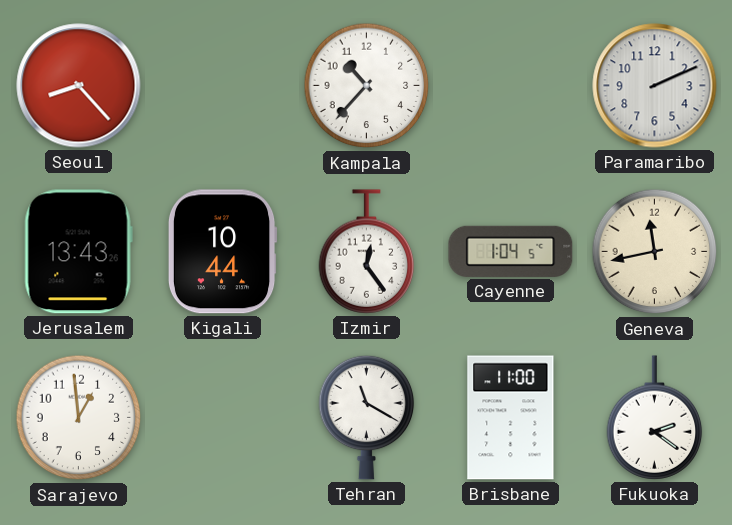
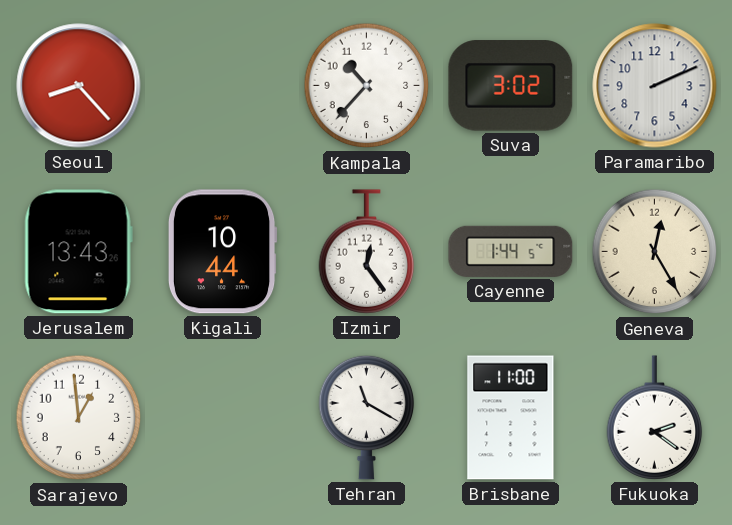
Suva: none -> 3:02 (511, 86)
Cayenne: 1:04 -> 1:44 (511, 251)
Geneva: 11:43 -> 12:25 (655, 252)
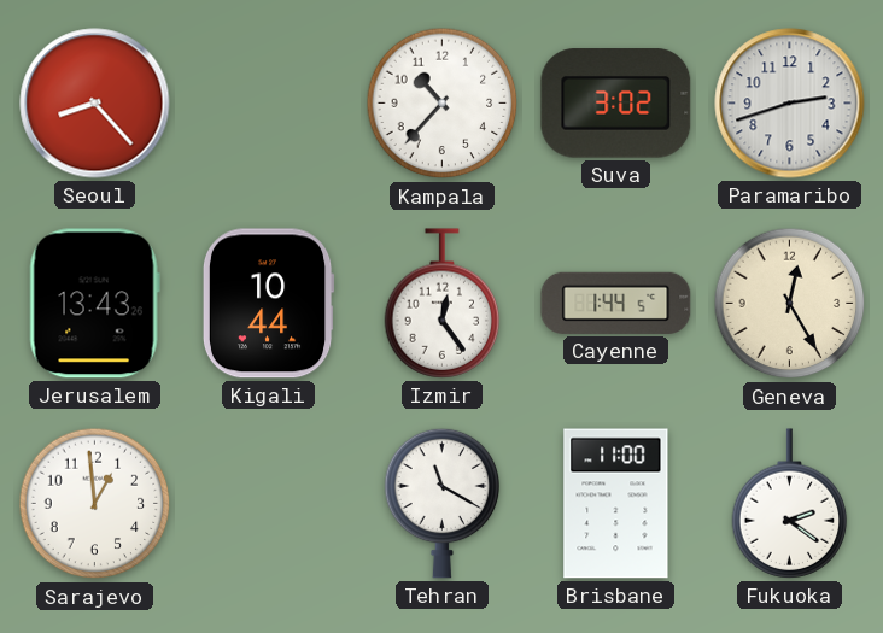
Paramaribo: 2:11 -> 2:42 (790, 104)
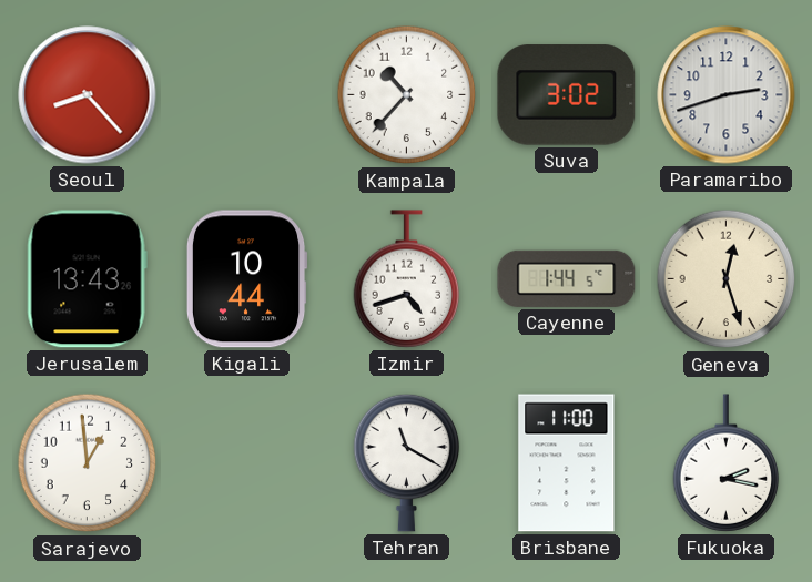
Izmir: 12:24 -> 4:42 (407, 279)
Geneva: 12:25 -> 12:27 (727, 279)
Fukuoka: 2:21 -> 2:17 (727, 463)
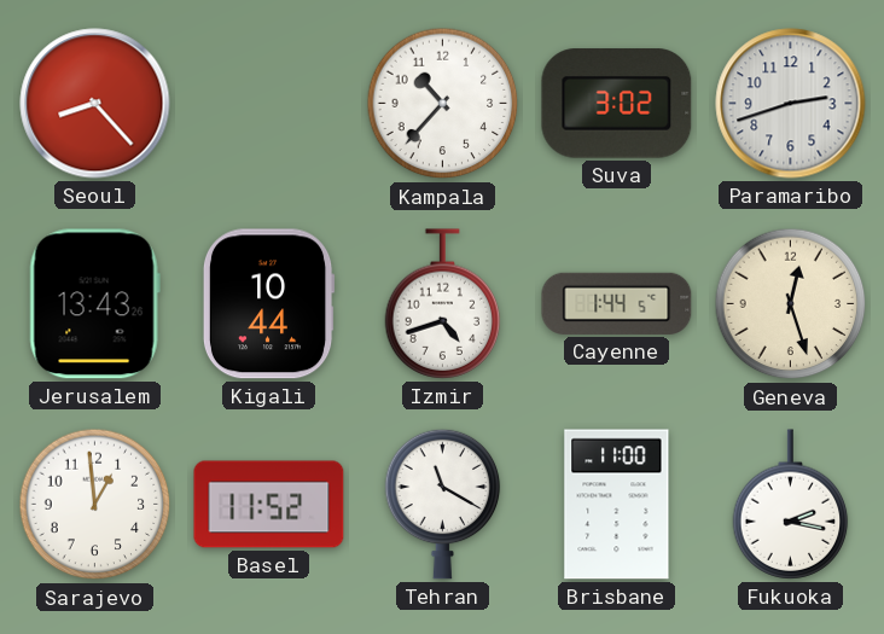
Basel: none -> 11:52 (269, 505)
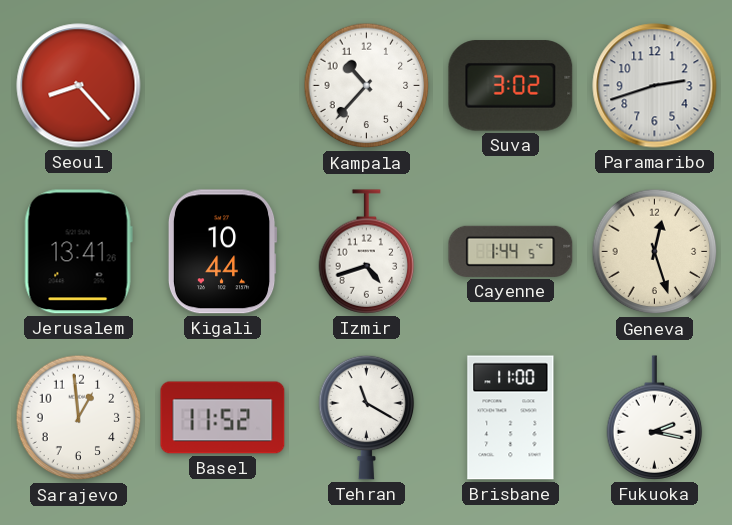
Jerusalem: 13:43 -> 13:41 (78, 252)
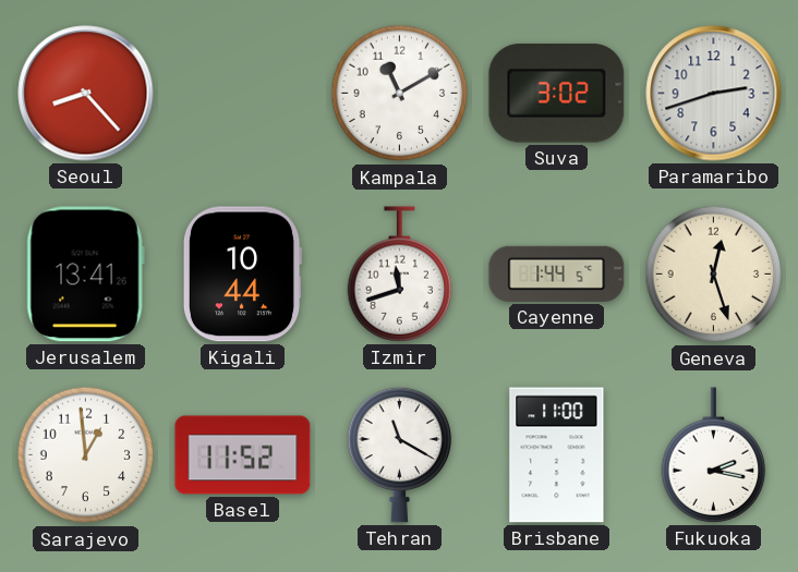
Kampala: 10:37 -> 11:10 (400, 94)
Izmir: 4:42 -> 11:42 (400, 275)
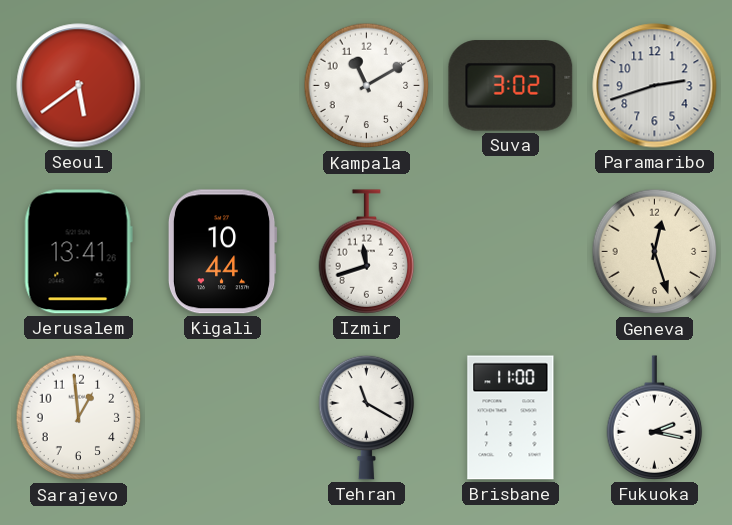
Seoul: 8:23 -> 5:39 (79, 86)
Cayenne: 1:44 -> none (557, 273)
Basel: 11:52 -> none (243, 455)
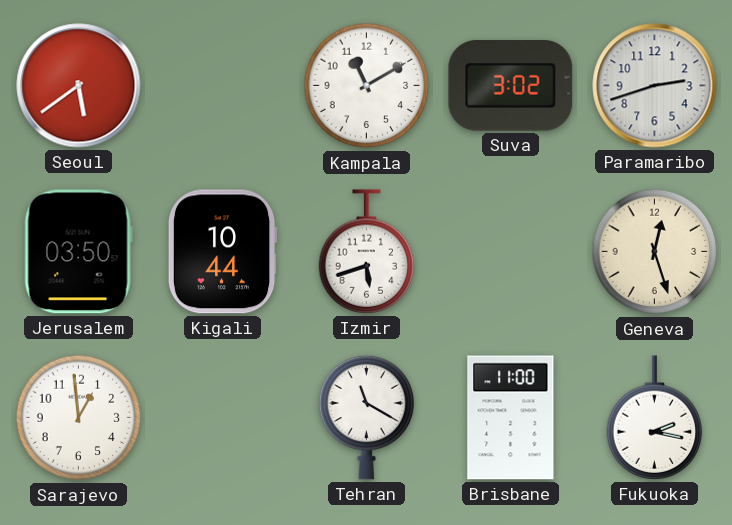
Jerusalem: 13:41 -> 03:50 (78, 252)
Izmir: 11:42 -> 5:42 (367, 252)
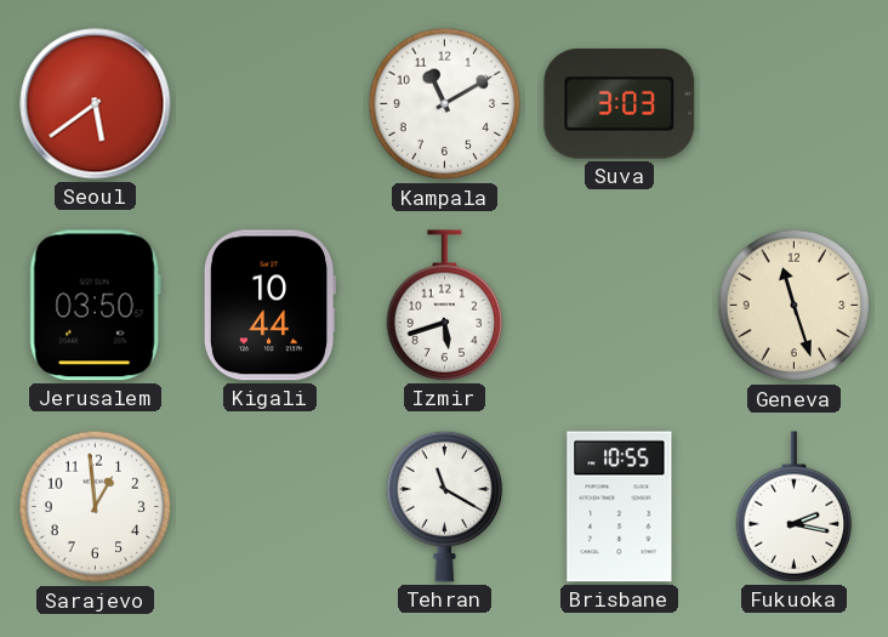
Suva: 3:02 -> 3:03 (620, 104)
Paramaribo: 2:42 -> none (655, 86)
Geneva: 12:27 -> 11:27 (795, 306)
Brisbane: 11:00 -> 10:55 (620, 507)
